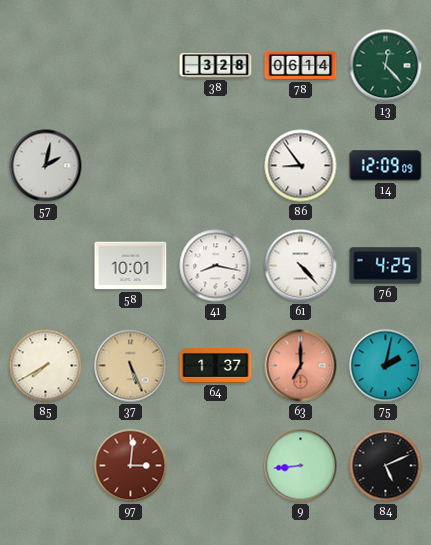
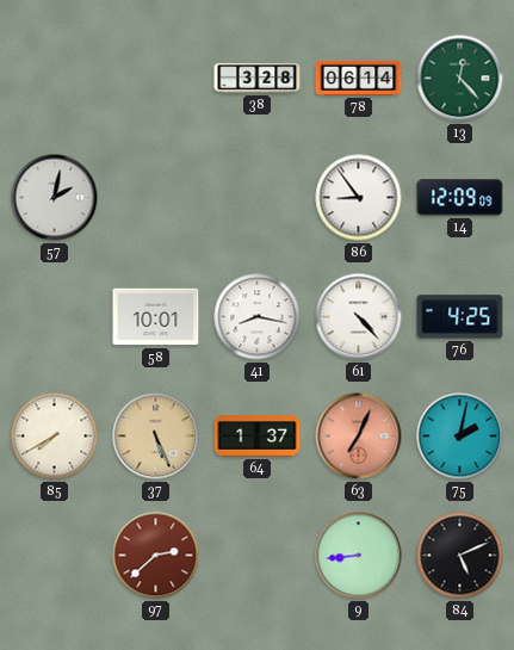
63: 7:00 -> 7:04 (359, 437)
97: 3:01 -> 2:38 (156, 556)
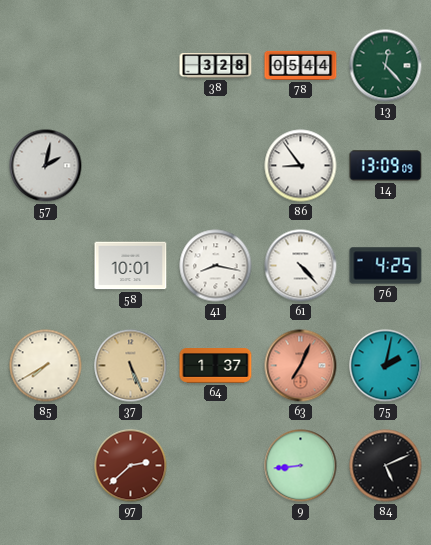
78: 06:14 -> 05:44 (301, 65)
14: 12:09 -> 13:09 (386, 166)
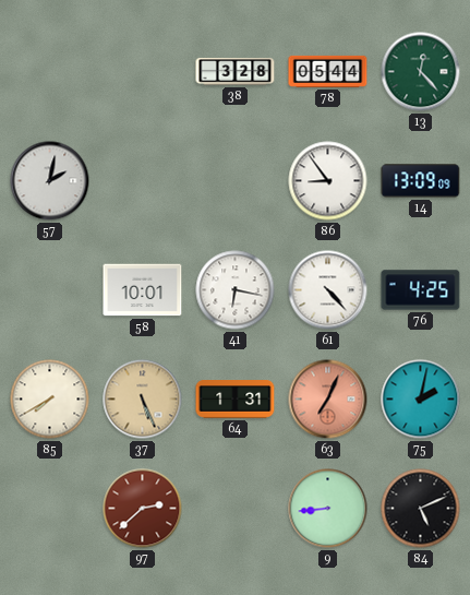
41: 8:17 -> 6:17 (236, 290)
64: 1:37 -> 1:31 (236, 400)
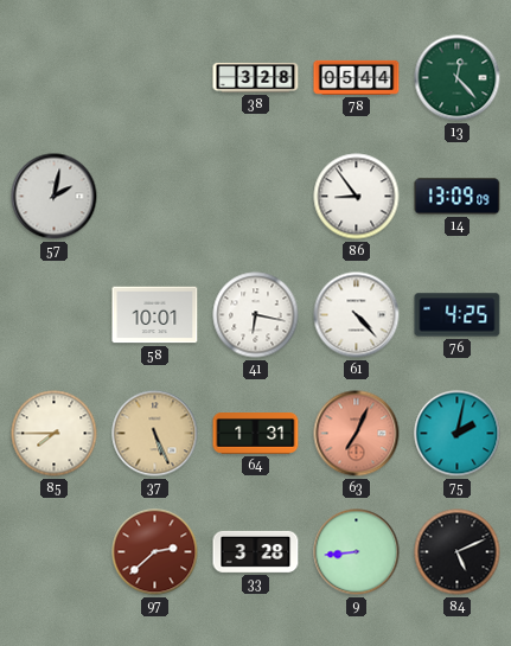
85: 7:40 -> 7:45 (55, 434)
33: none -> 3:28 (256, 551)
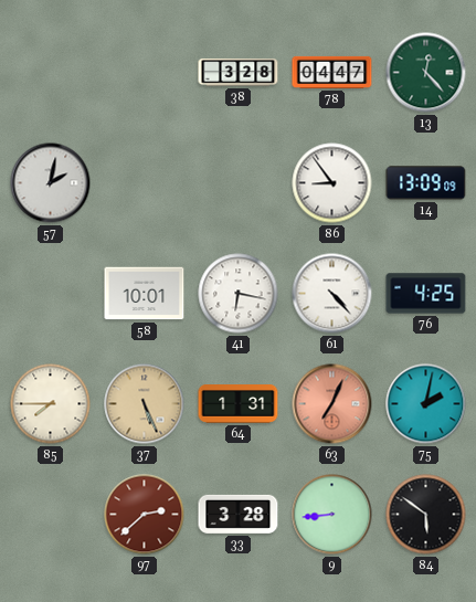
78: 05:44 -> 04:47 (332, 72)
84: 5:11 -> 5:51 (426, 515)
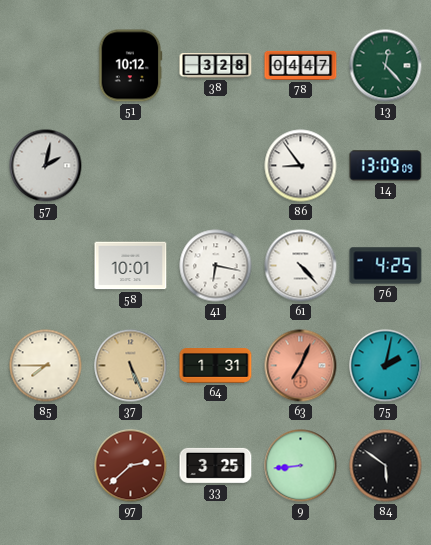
51: none -> 10:12 (130, 66)
33: 3:28 -> 3:25 (216, 465)
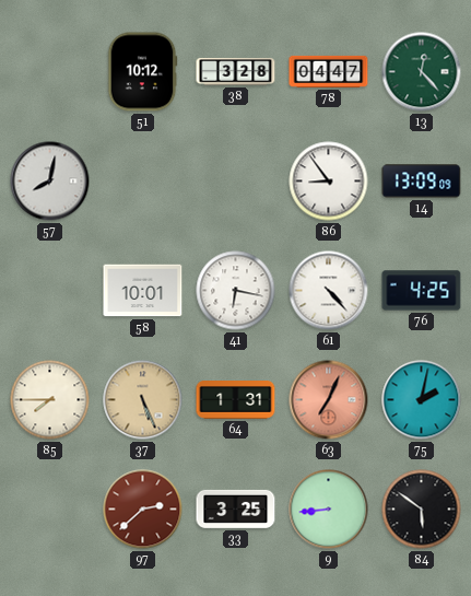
57: 2:02 -> 8:02 (50, 182)
